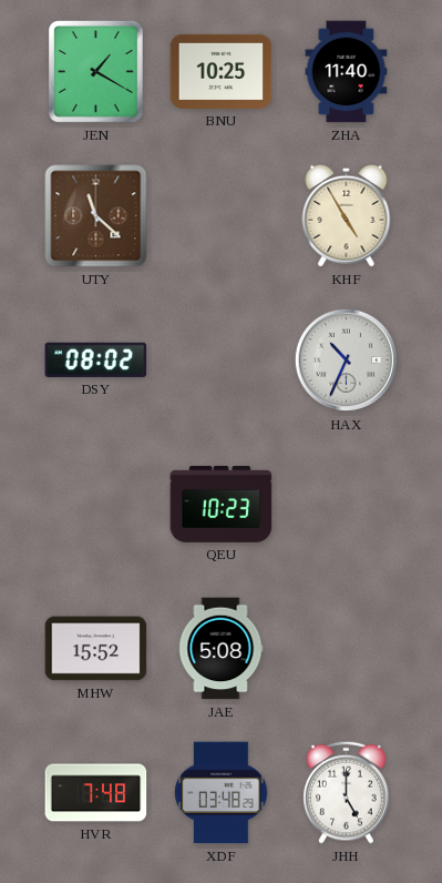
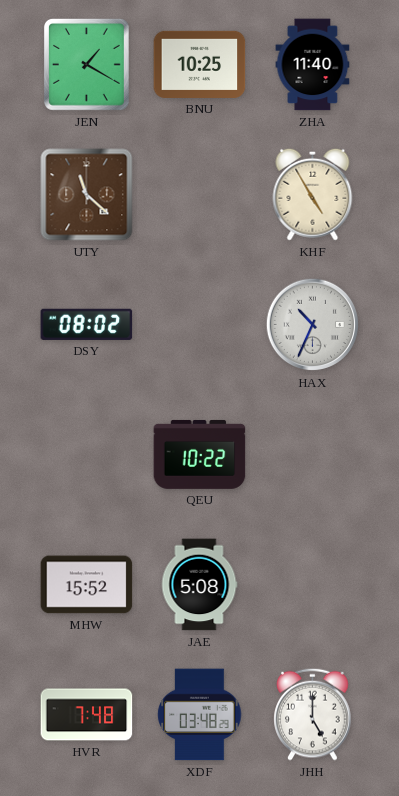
QEU: 10:23 -> 10:22 (200, 454)
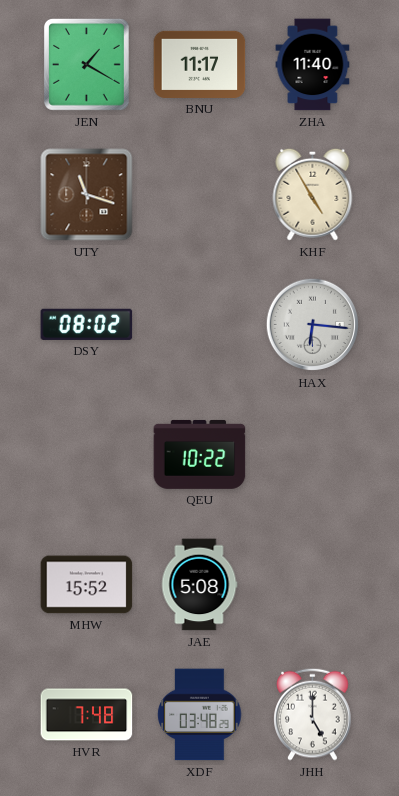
BNU: 10:25 -> 11:17 (200, 64)
UTY: 11:22 -> 11:18 (87, 195)
HAX: 10:34 -> 6:16 (313, 325)
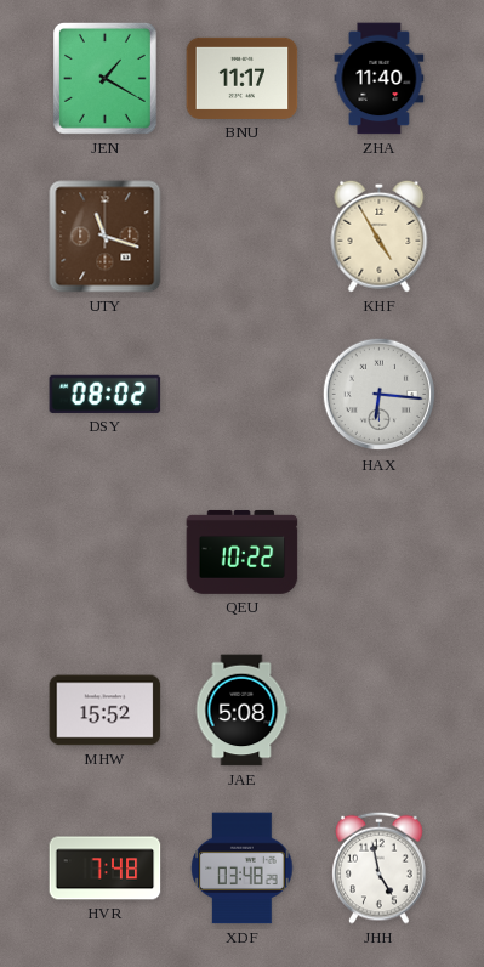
JHH: 5:00 -> 4:58 (380, 867)
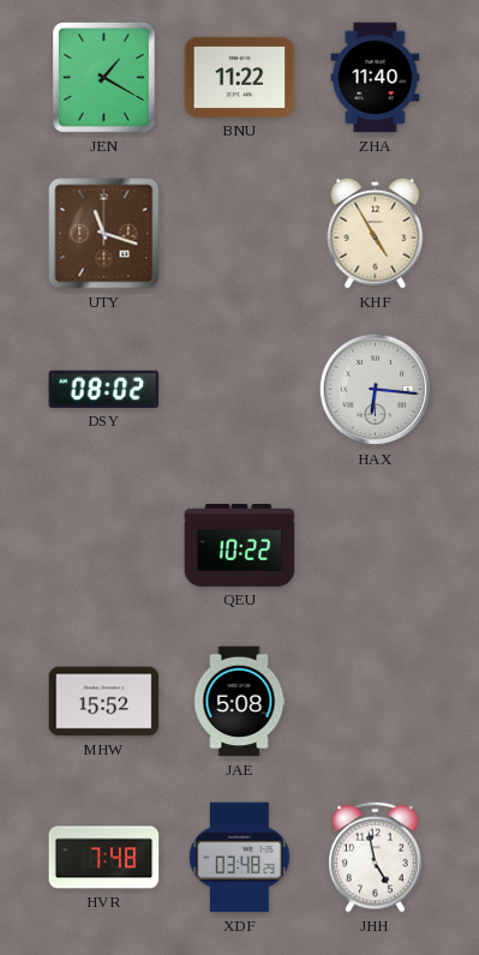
BNU: 11:17 -> 11:22 (240, 77)
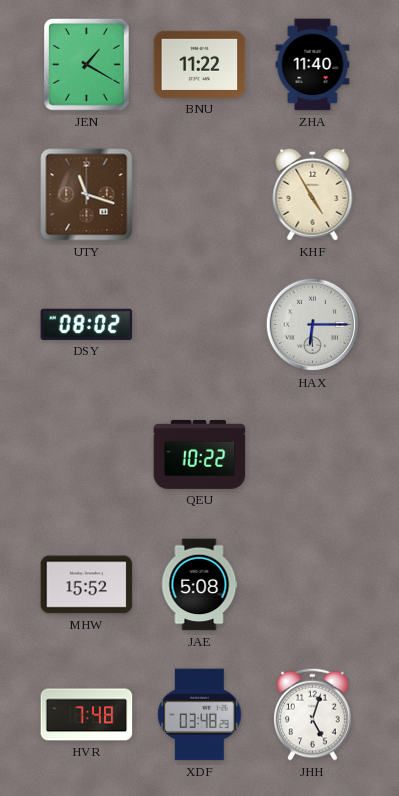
HAX: 6:16 -> 6:15 (313, 325)
JHH: 4:58 -> 5:03 (313, 714)
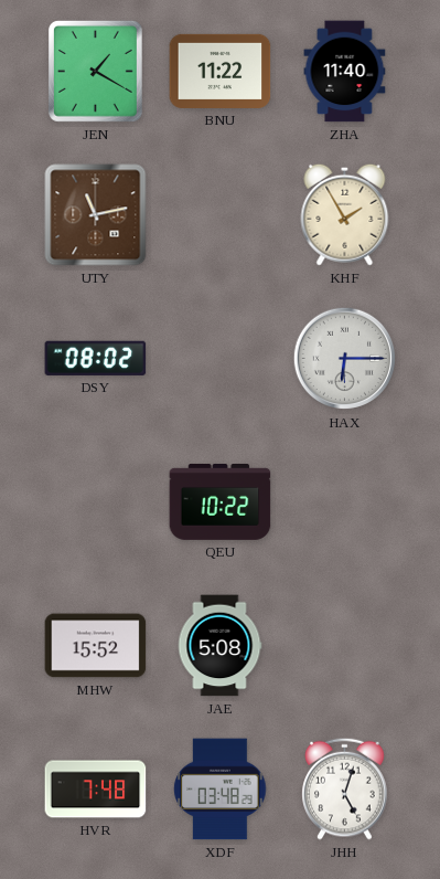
UTY: 11:18 -> 11:13 (96, 215)
KHF: 4:55 -> 1:55 (345, 214)
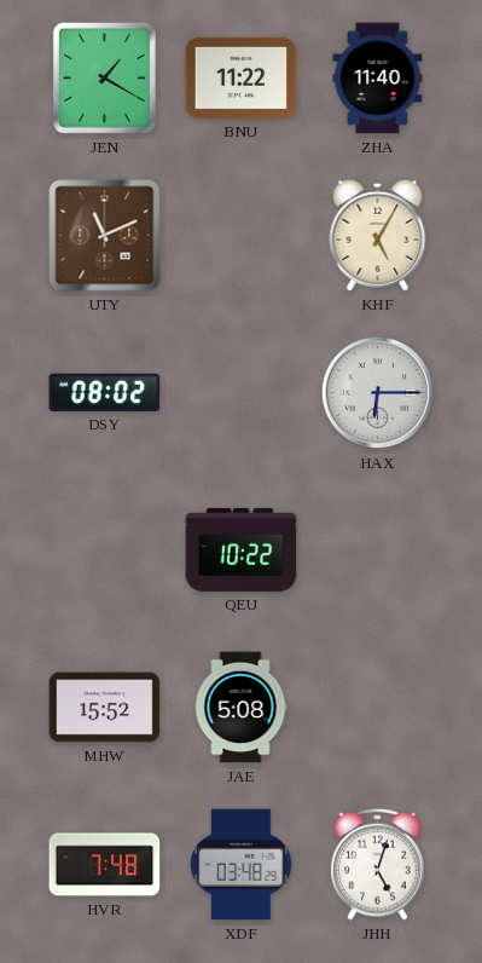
UTY: 11:13 -> 11:11 (105, 236)
KHF: 1:55 -> 5:05 (378, 235)
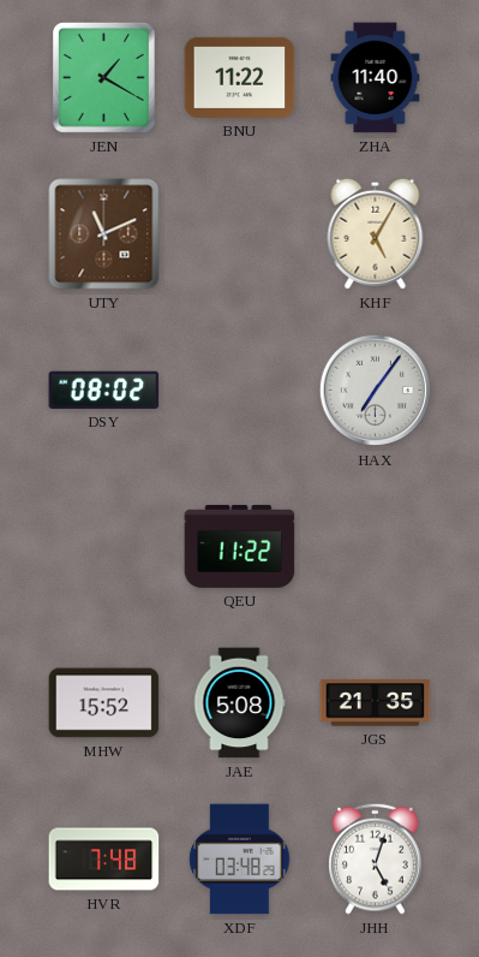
HAX: 6:15 -> 7:06 (376, 391)
QEU: 10:22 -> 11:22 (240, 546)
JGS: none -> 21:35 (376, 703)
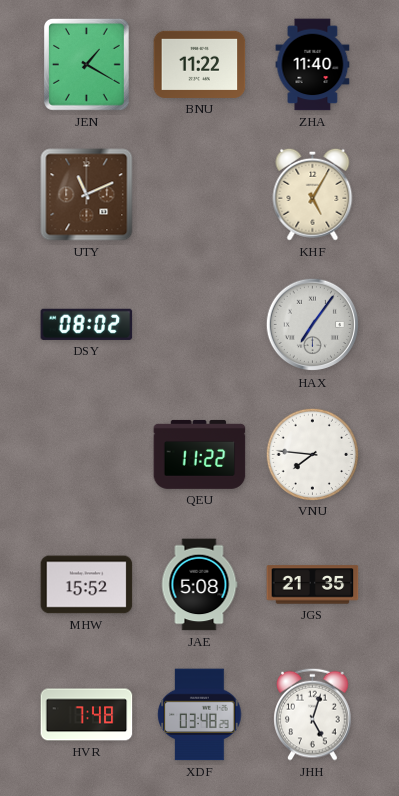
VNU: none -> 7:46 (312, 454)
